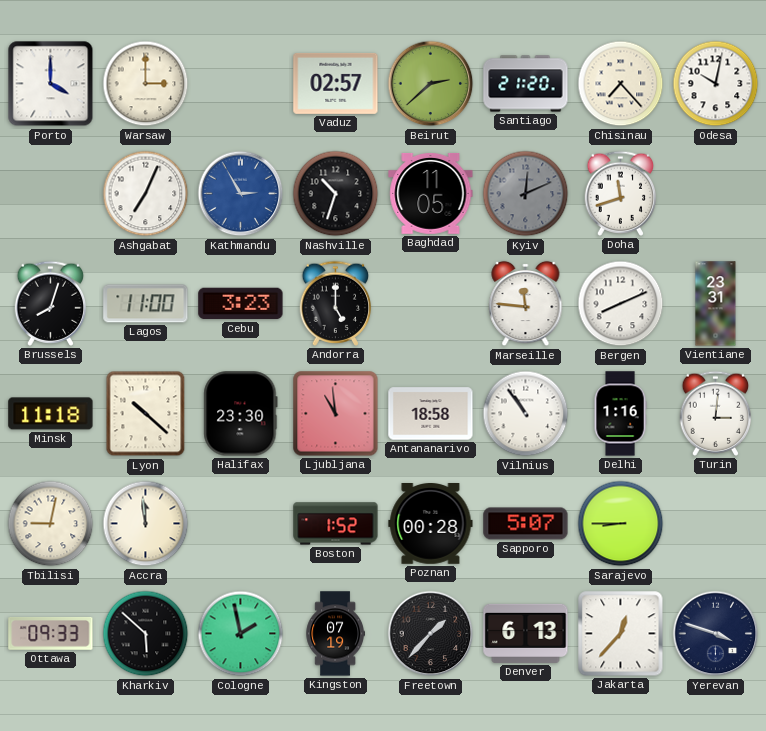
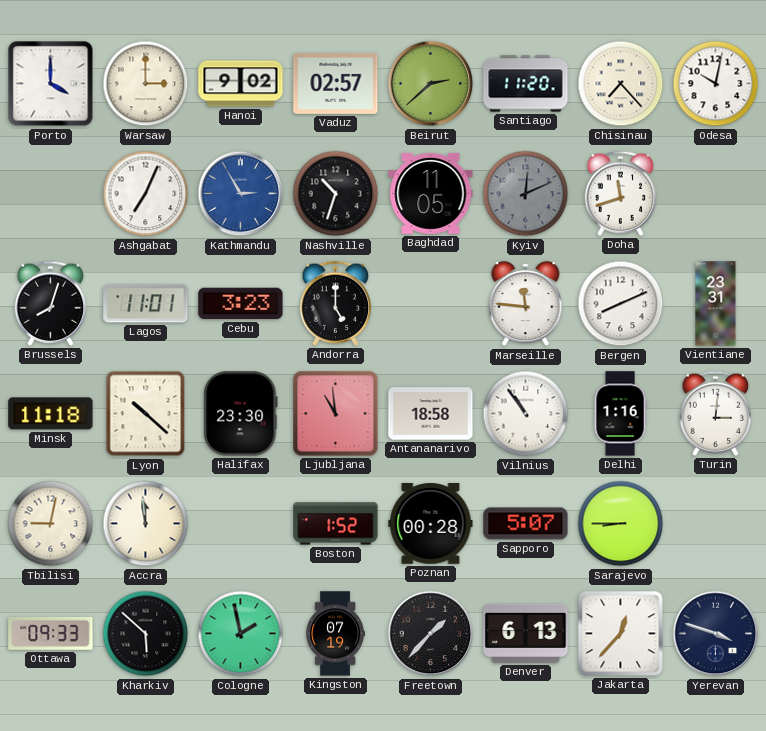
Hanoi: none -> 9:02 (241, 84)
Santiago: 21:20 -> 11:20 (526, 84)
Lagos: 11:00 -> 11:01 (146, 304)
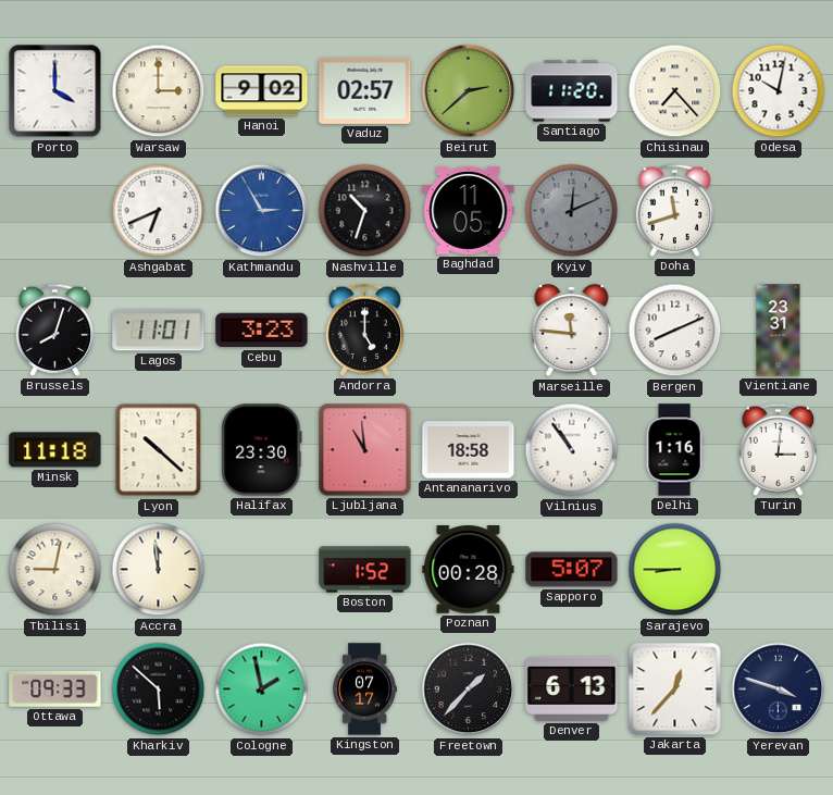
Ashgabat: 7:04 -> 6:41 (159, 211)
Kingston: 07:19 -> 07:17 (364, 690)
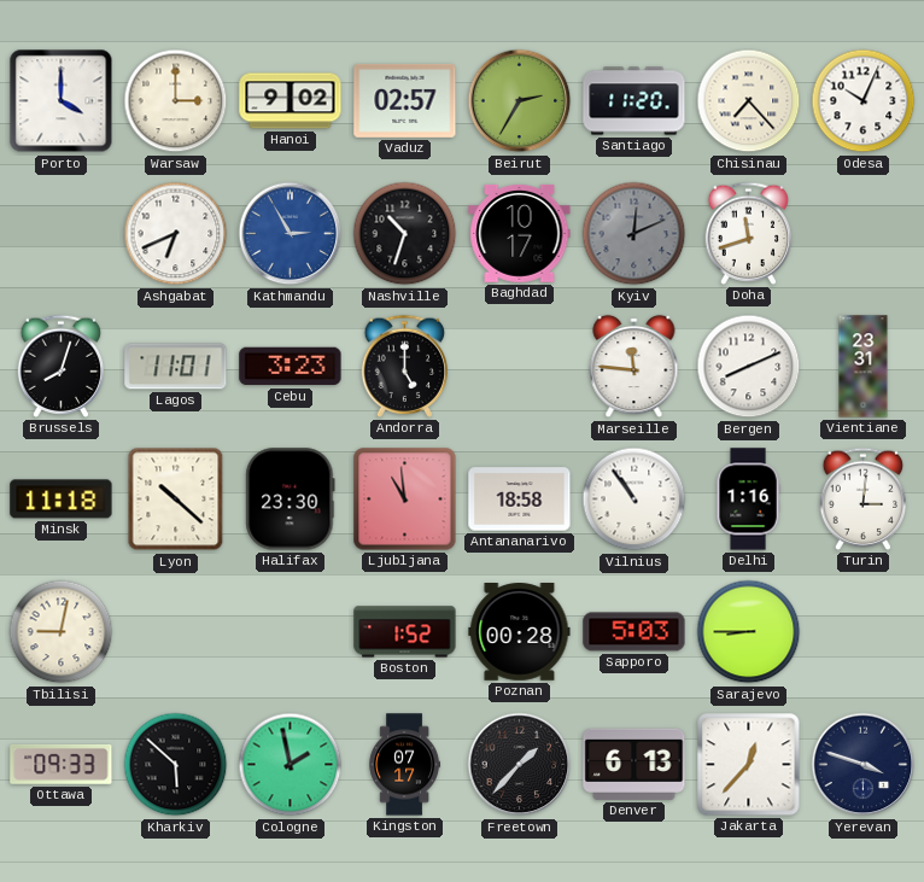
Beirut: 2:38 -> 2:35 (520, 101)
Odesa: 10:02 -> 10:04 (864, 101)
Baghdad: 11:05 -> 10:17 (520, 233)
Accra: 11:59 -> none (159, 570)
Sapporo: 5:07 -> 5:03 (634, 632)
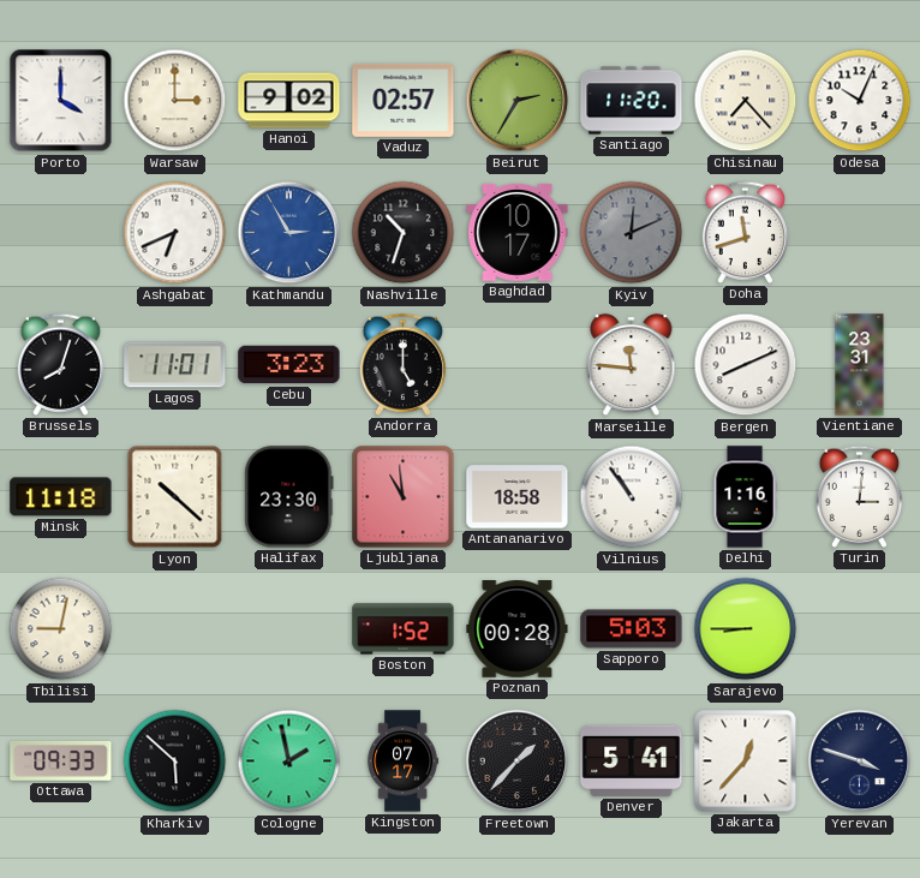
Denver: 6:13 -> 5:41 (632, 760)
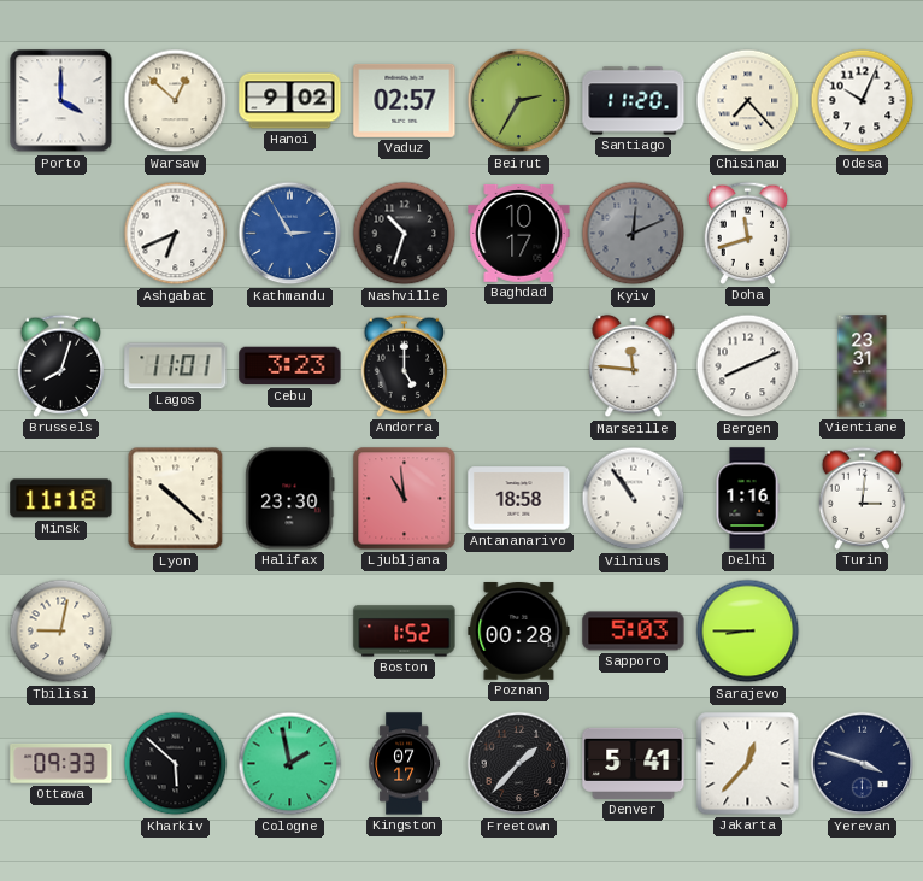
Warsaw: 3:00 -> 12:52 (176, 101)
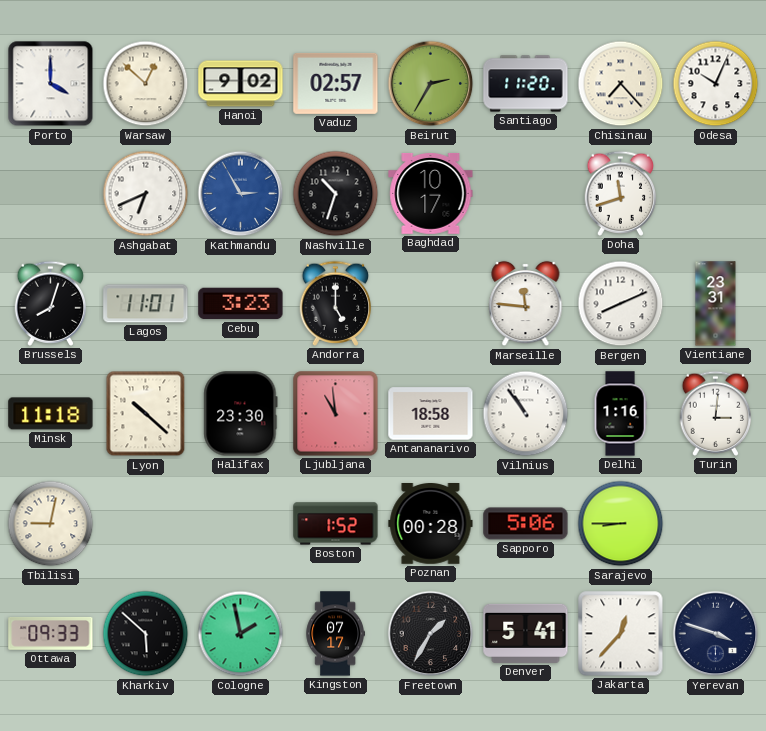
Kyiv: 12:11 -> none (634, 234)
Sapporo: 5:03 -> 5:06 (526, 524)
Freetown: 1:37 -> 1:35 (431, 634)
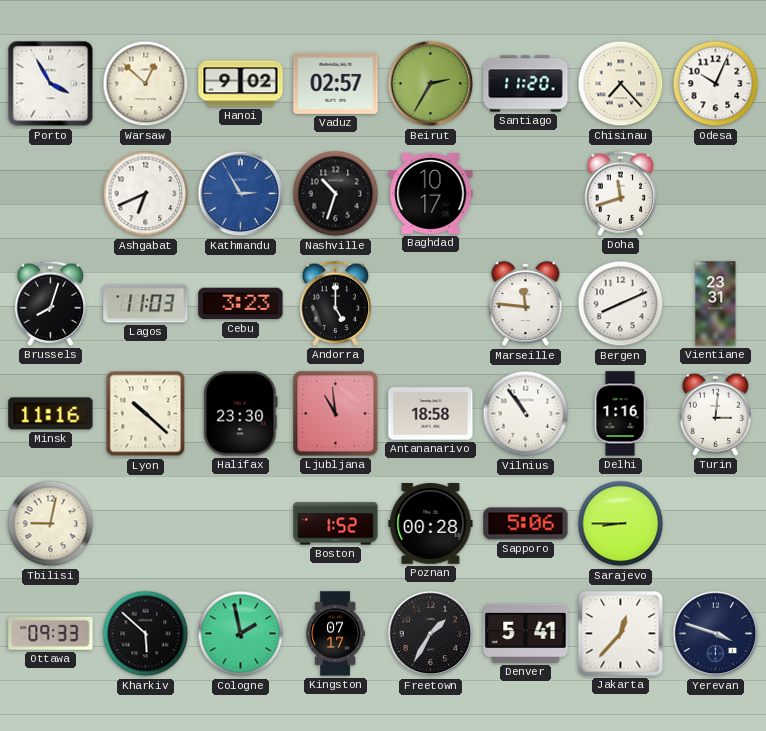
Porto: 4:00 -> 3:55 (51, 84)
Lagos: 11:01 -> 11:03 (146, 304)
Minsk: 11:18 -> 11:16 (51, 414)
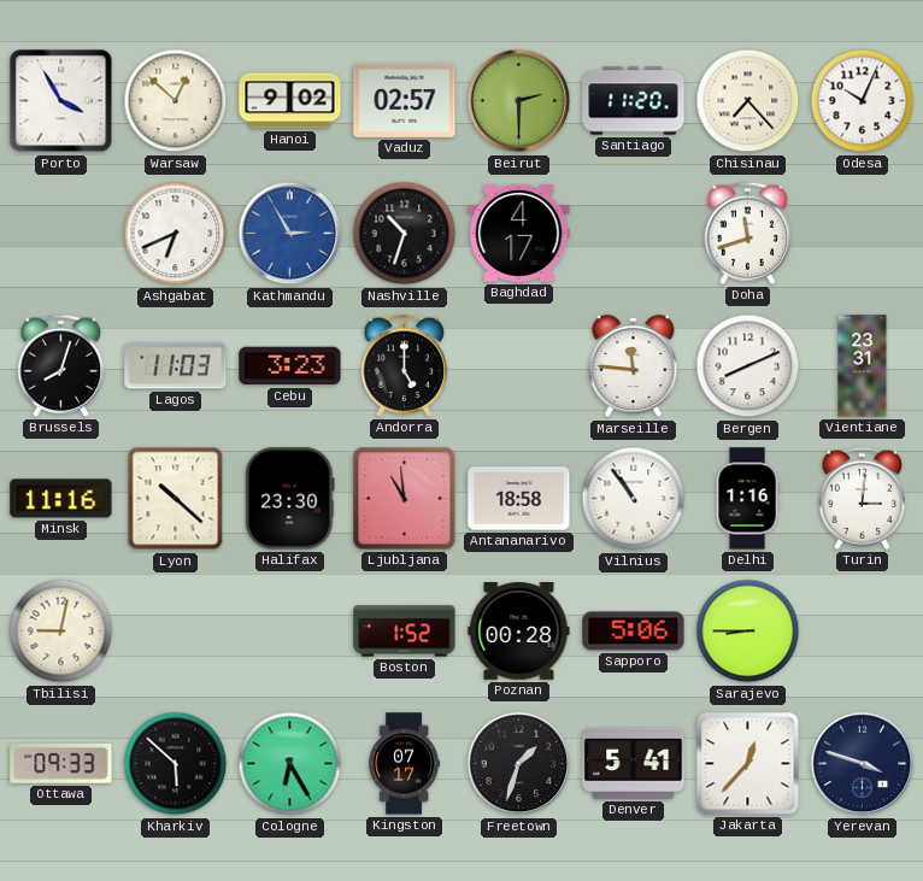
Beirut: 2:35 -> 2:30 (519, 101)
Baghdad: 10:17 -> 4:17 (519, 233)
Cologne: 1:58 -> 6:25 (290, 764)
Freetown: 1:35 -> 1:33 (519, 764)
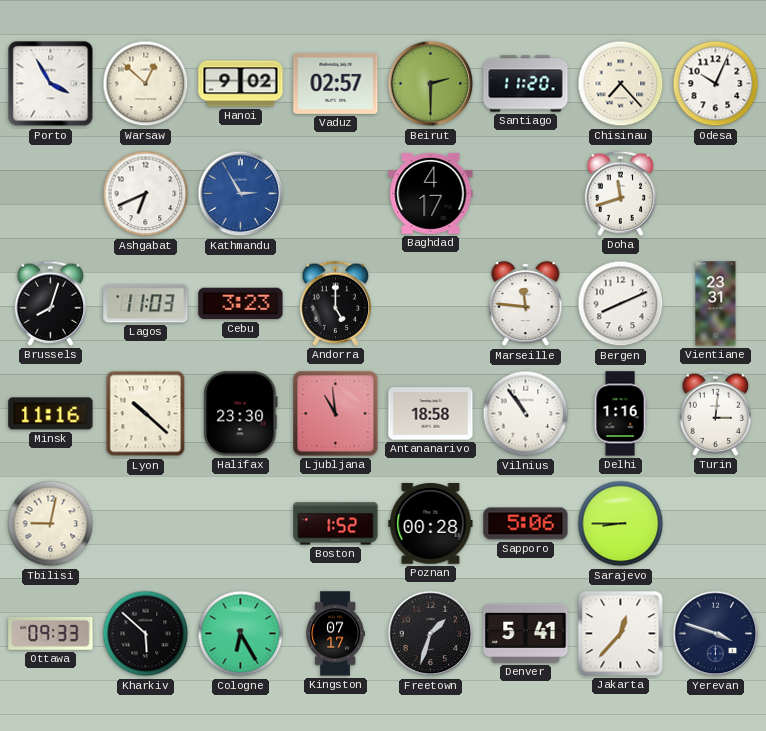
Nashville: 10:33 -> none (405, 234)
